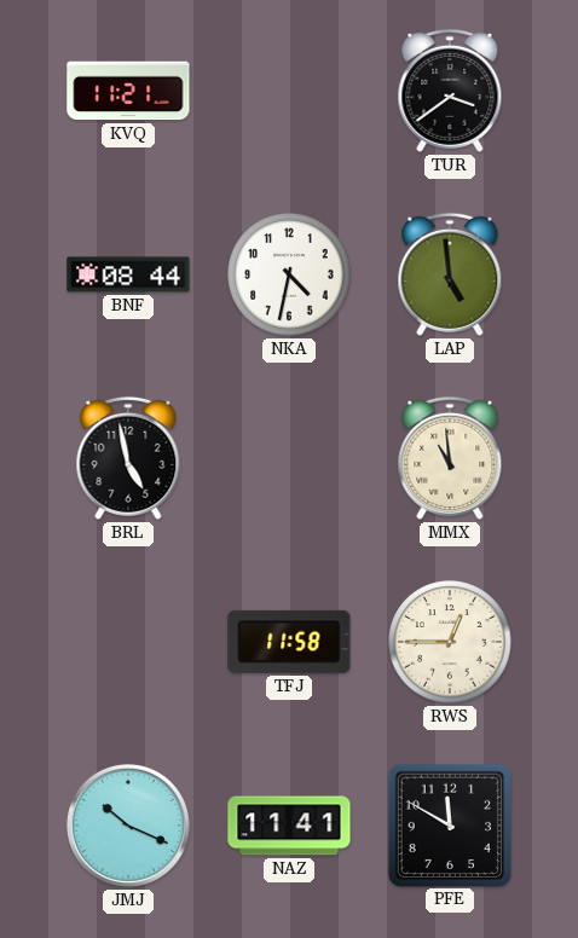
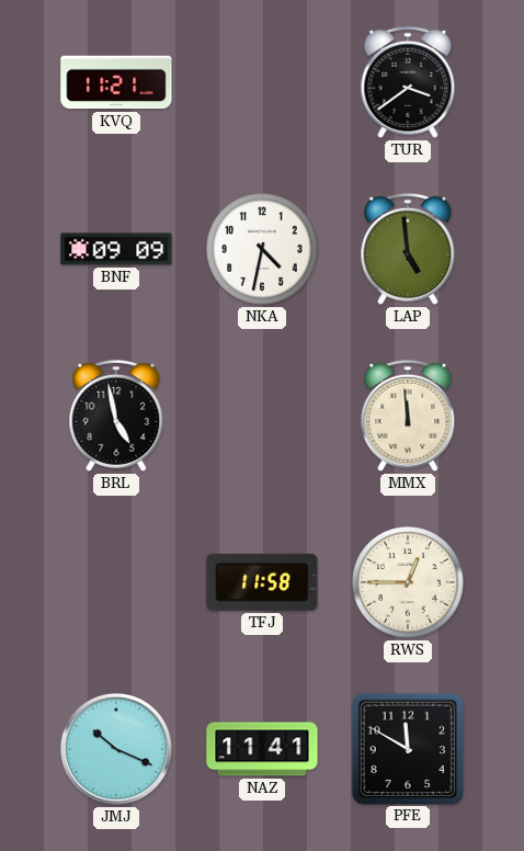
BNF: 08:44 -> 09:09 (116, 249)
MMX: 10:59 -> 11:59 (408, 416)
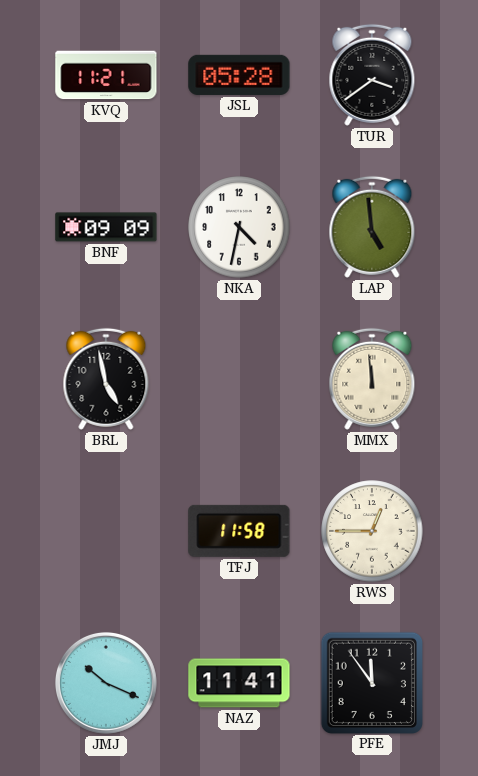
JSL: none -> 05:28 (239, 75)
PFE: 11:50 -> 11:54 (371, 682)
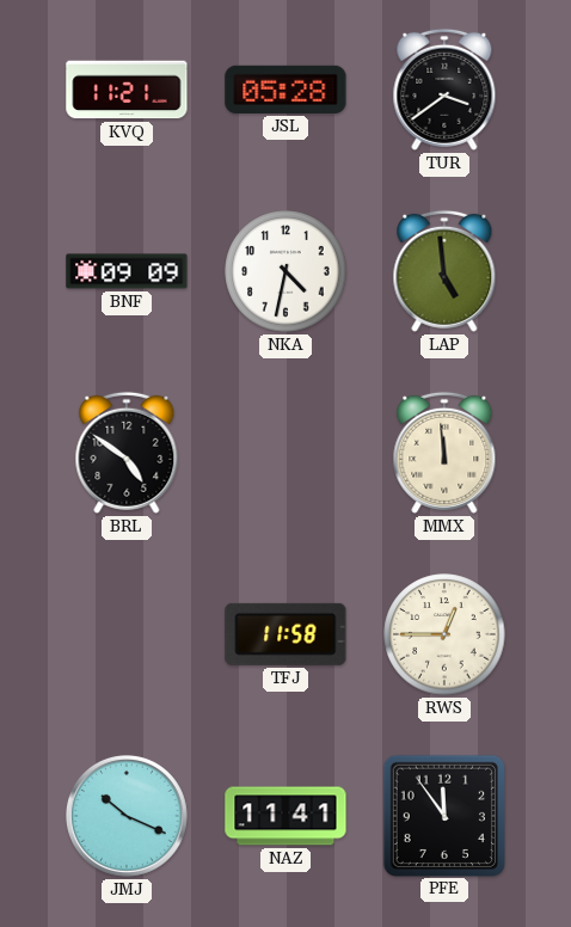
BRL: 4:58 -> 4:51 (127, 453)
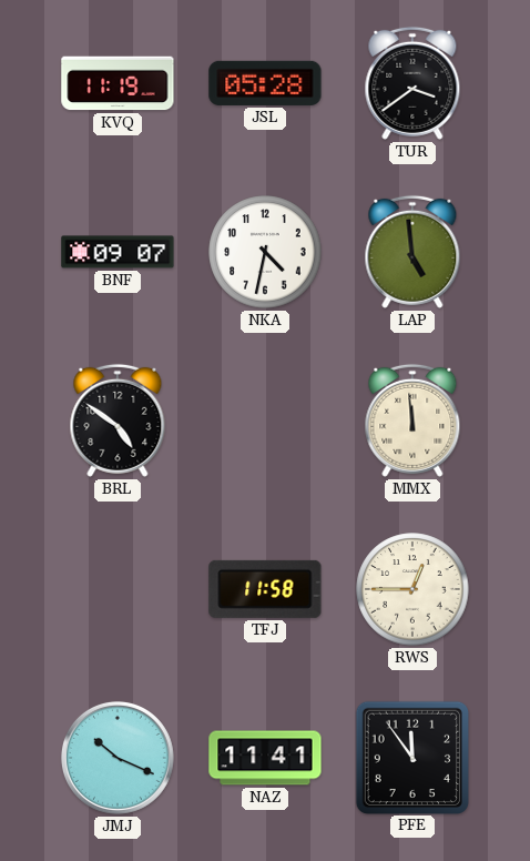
KVQ: 11:21 -> 11:19 (118, 83)
BNF: 09:09 -> 09:07 (118, 252)
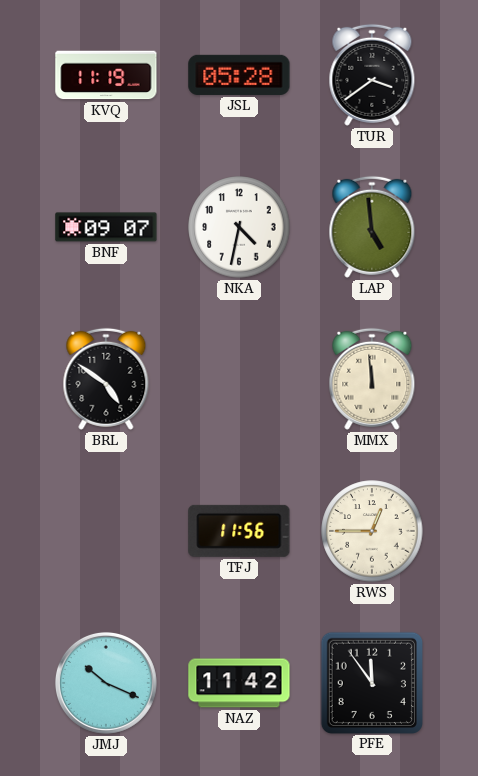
TFJ: 11:58 -> 11:56 (239, 531)
NAZ: 11:41 -> 11:42 (239, 683)
